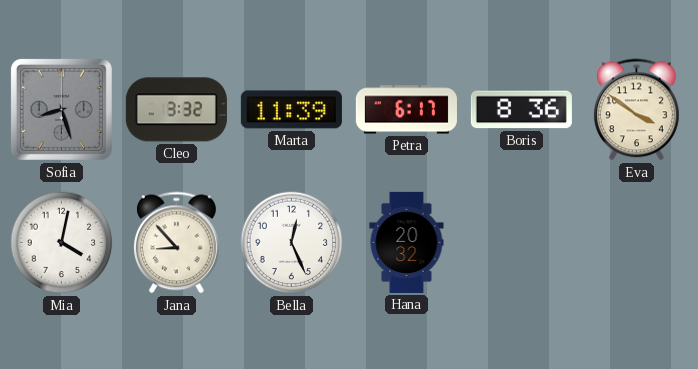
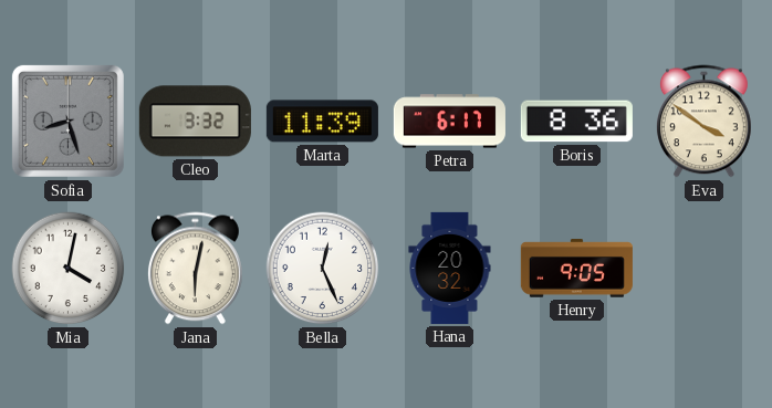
Jana: 8:53 -> 6:02 (195, 269)
Henry: none -> 9:05 (576, 269)
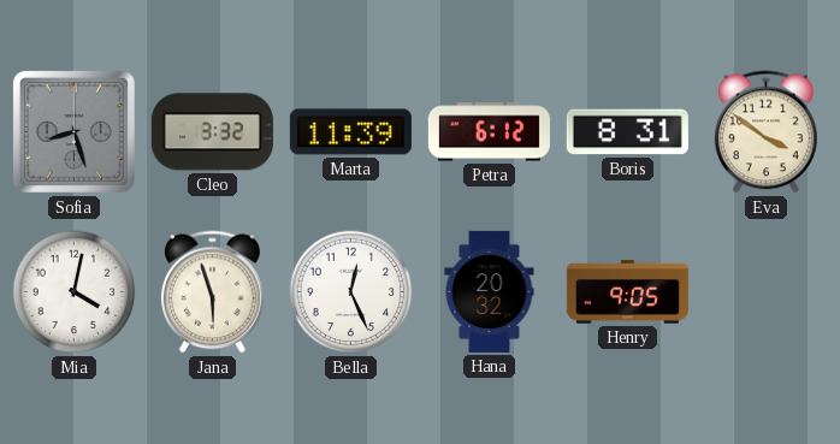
Petra: 6:17 -> 6:12 (489, 132)
Boris: 8:36 -> 8:31 (627, 132)
Jana: 6:02 -> 5:57 (212, 292)
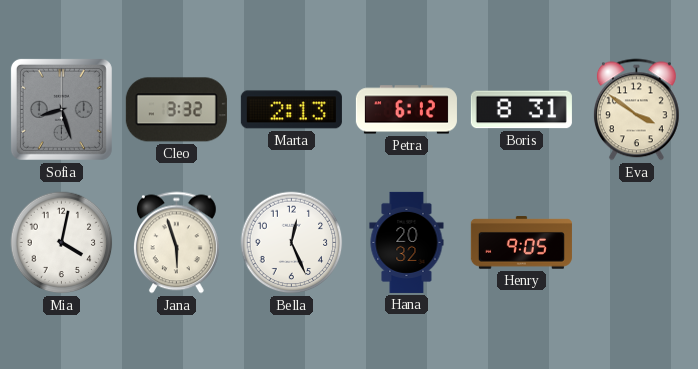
Marta: 11:39 -> 2:13 (291, 110)
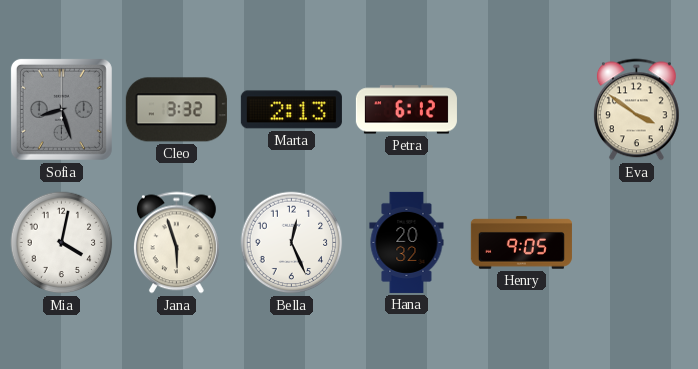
Boris: 8:31 -> none (521, 110)
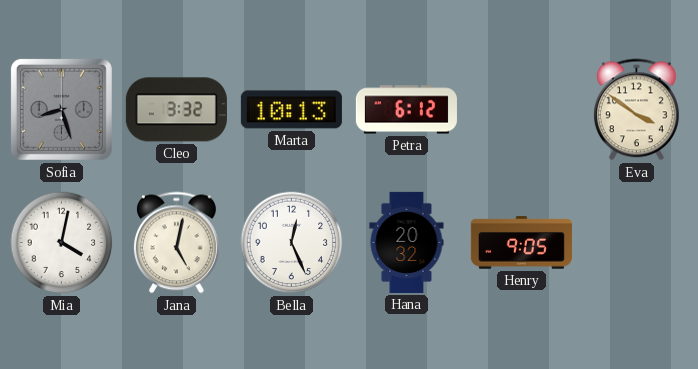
Marta: 2:13 -> 10:13 (291, 110)
Jana: 5:57 -> 5:02 (176, 243)
